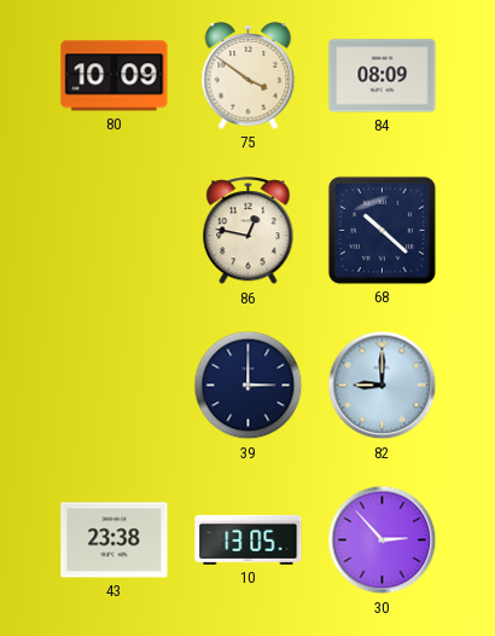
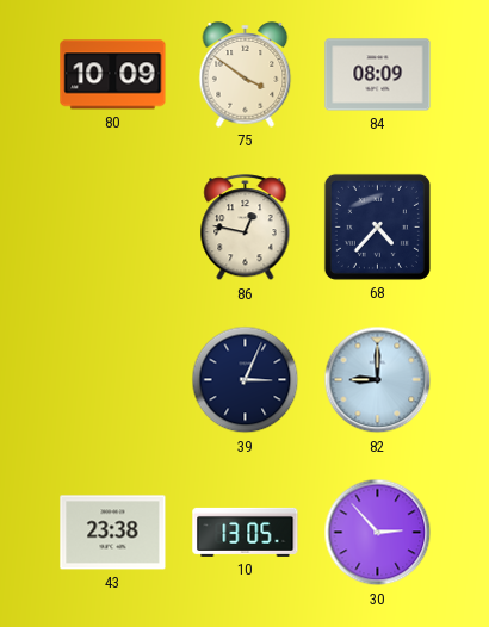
68: 10:22 -> 4:37 (377, 226)
39: 3:00 -> 3:04 (246, 380)
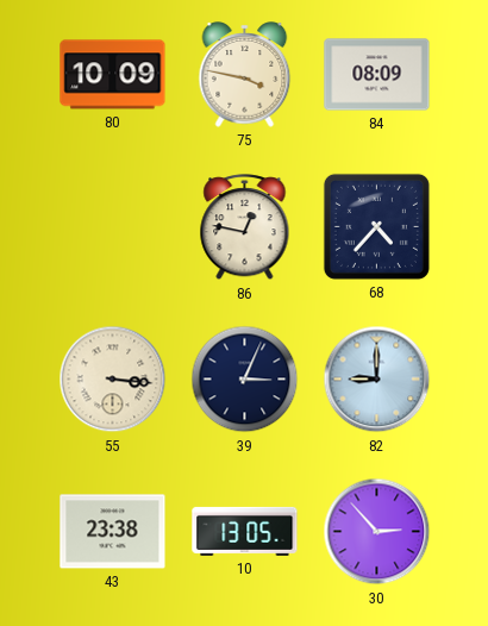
75: 3:51 -> 3:47 (245, 75)
55: none -> 3:16 (113, 380)
